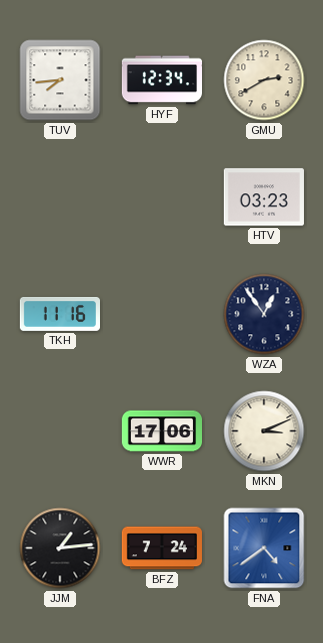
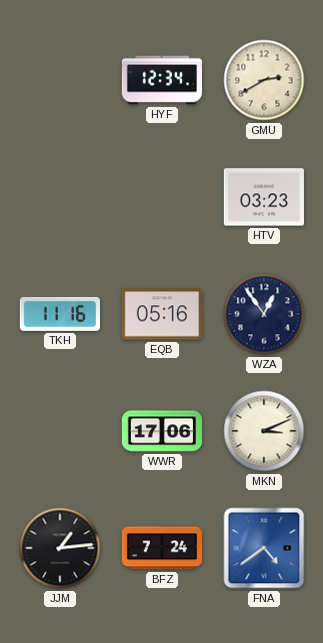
TUV: 7:44 -> none (60, 80)
EQB: none -> 05:16 (162, 314)
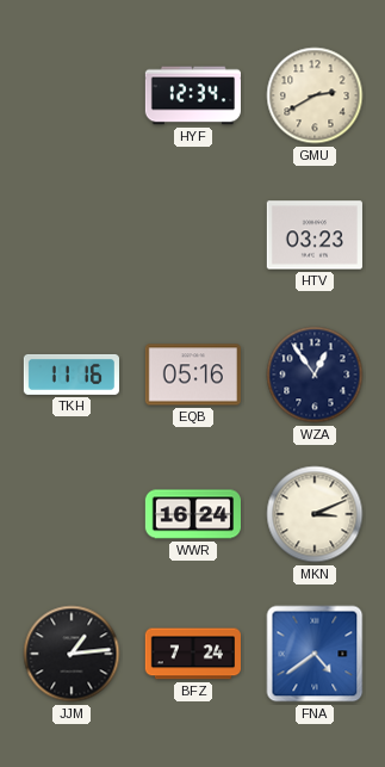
WWR: 17:06 -> 16:24 (192, 514)
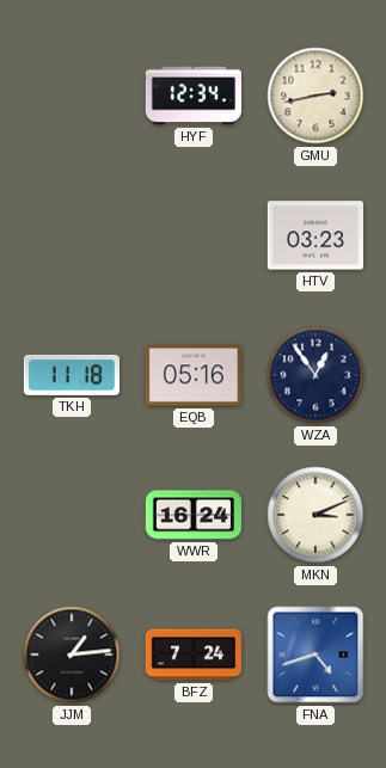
GMU: 2:40 -> 2:43 (315, 96)
TKH: 11:16 -> 11:18 (71, 375)
FNA: 4:39 -> 4:42 (315, 655)
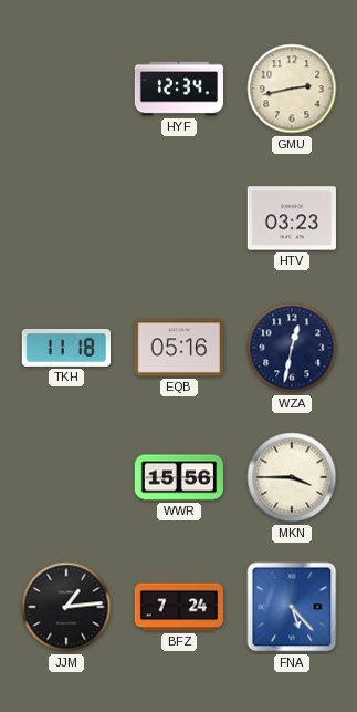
WZA: 12:54 -> 12:32 (292, 348)
WWR: 16:24 -> 15:56 (178, 477)
MKN: 3:11 -> 3:45 (292, 477)
FNA: 4:42 -> 5:23 (292, 607)
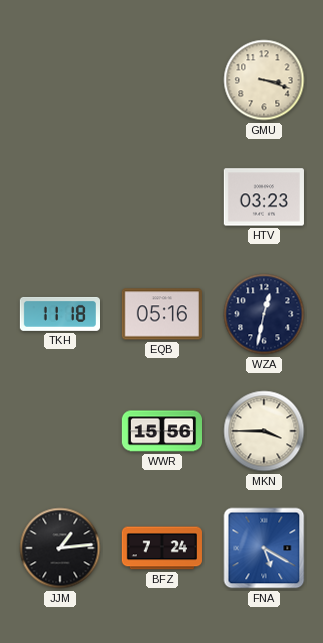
HYF: 12:34 -> none (178, 89)
GMU: 2:43 -> 3:18 (264, 80)
FNA: 5:23 -> 5:20 (264, 548)
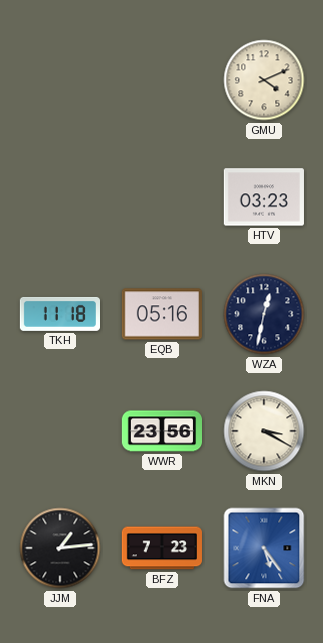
GMU: 3:18 -> 4:11 (264, 80)
WWR: 15:56 -> 23:56 (161, 431)
MKN: 3:45 -> 3:20 (264, 431)
BFZ: 7:24 -> 7:23 (162, 548)
FNA: 5:20 -> 5:24 (264, 548)
